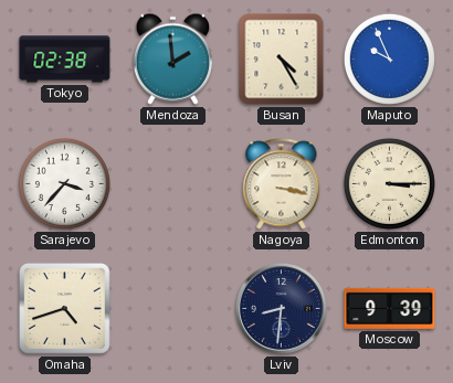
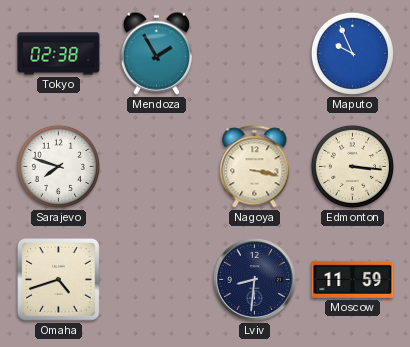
Mendoza: 1:59 -> 1:55 (156, 53)
Busan: 4:25 -> none (282, 60)
Sarajevo: 3:37 -> 7:48 (58, 166)
Edmonton: 3:15 -> 3:16 (352, 166)
Moscow: 9:39 -> 11:59 (353, 279)
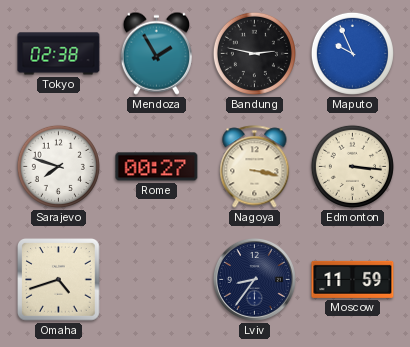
Bandung: none -> 2:47 (254, 53)
Rome: none -> 00:27 (157, 167)
Lviv: 8:31 -> 8:36 (254, 279)
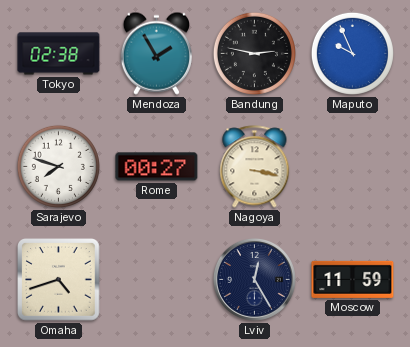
Edmonton: 3:16 -> none (352, 166)
Lviv: 8:36 -> 12:25 (254, 279)
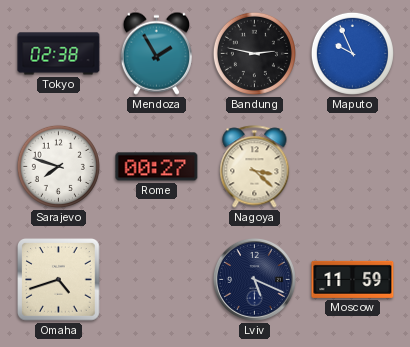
Nagoya: 3:17 -> 3:22 (255, 167)
Lviv: 12:25 -> 5:19 (254, 279)
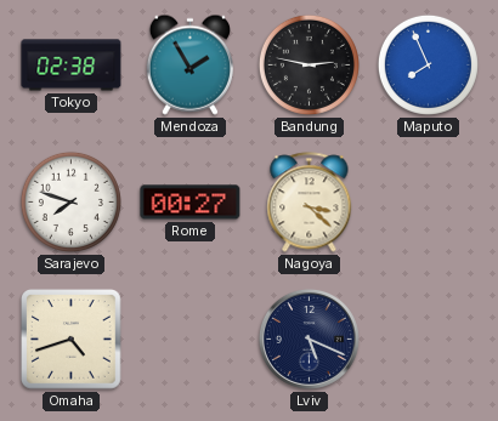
Maputo: 9:56 -> 7:56 (428, 64)
Moscow: 11:59 -> none (353, 279)
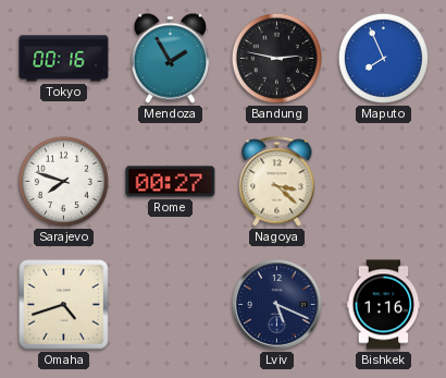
Tokyo: 02:38 -> 00:16 (64, 59)
Bishkek: none -> 1:16 (384, 305)
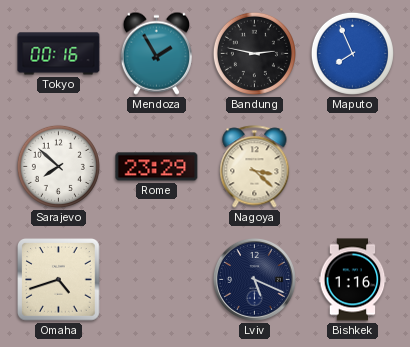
Sarajevo: 7:48 -> 7:52 (58, 166)
Rome: 00:27 -> 23:29 (157, 167)
